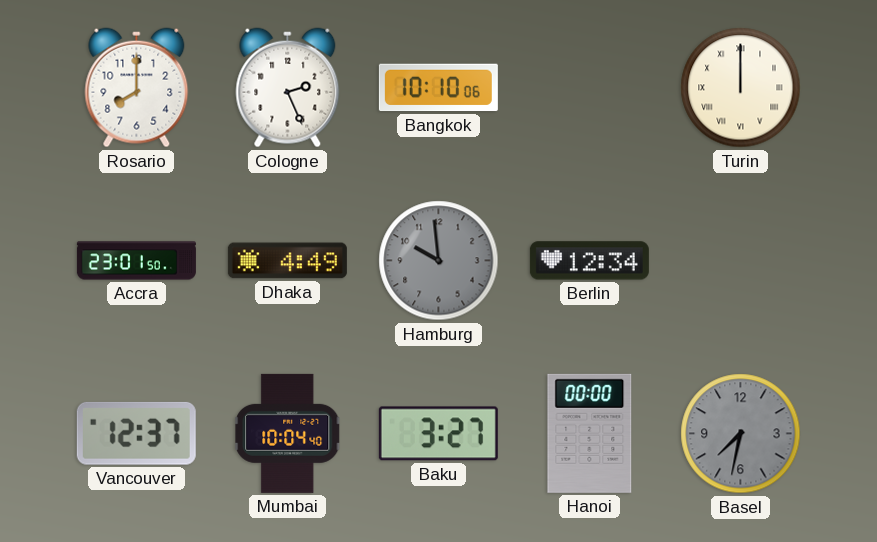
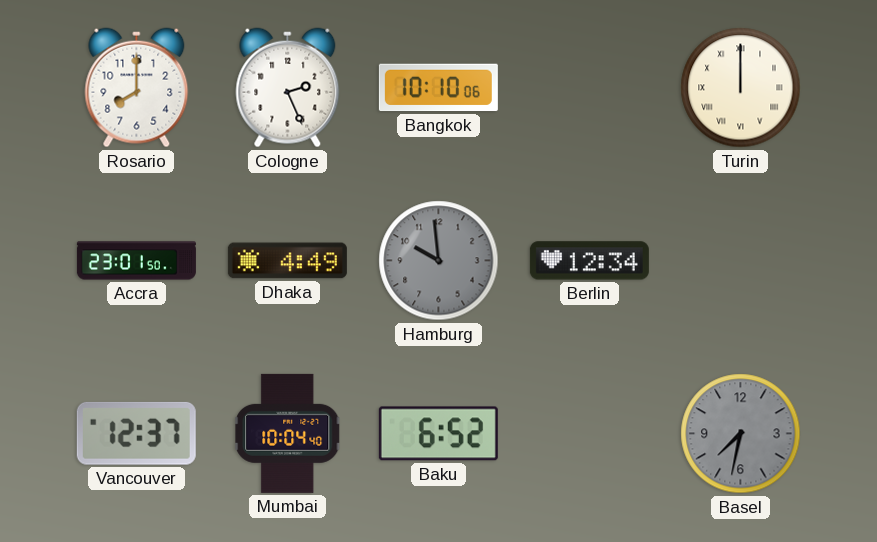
Baku: 3:27 -> 6:52 (438, 434)
Hanoi: 00:00 -> none (590, 433)
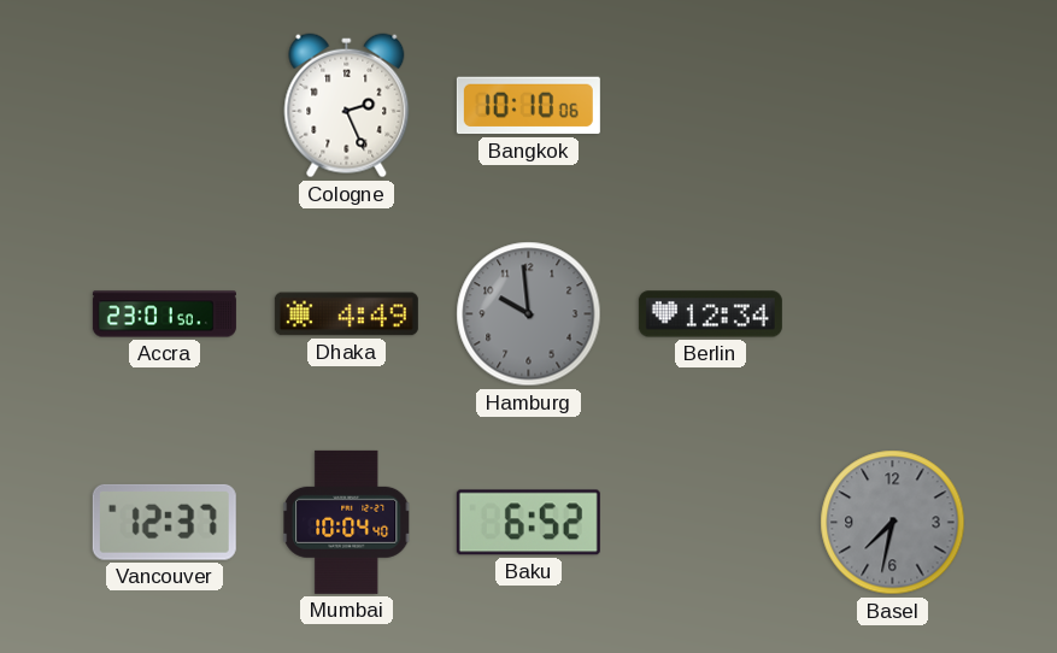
Rosario: 8:00 -> none (137, 88)
Turin: 12:00 -> none (741, 88)
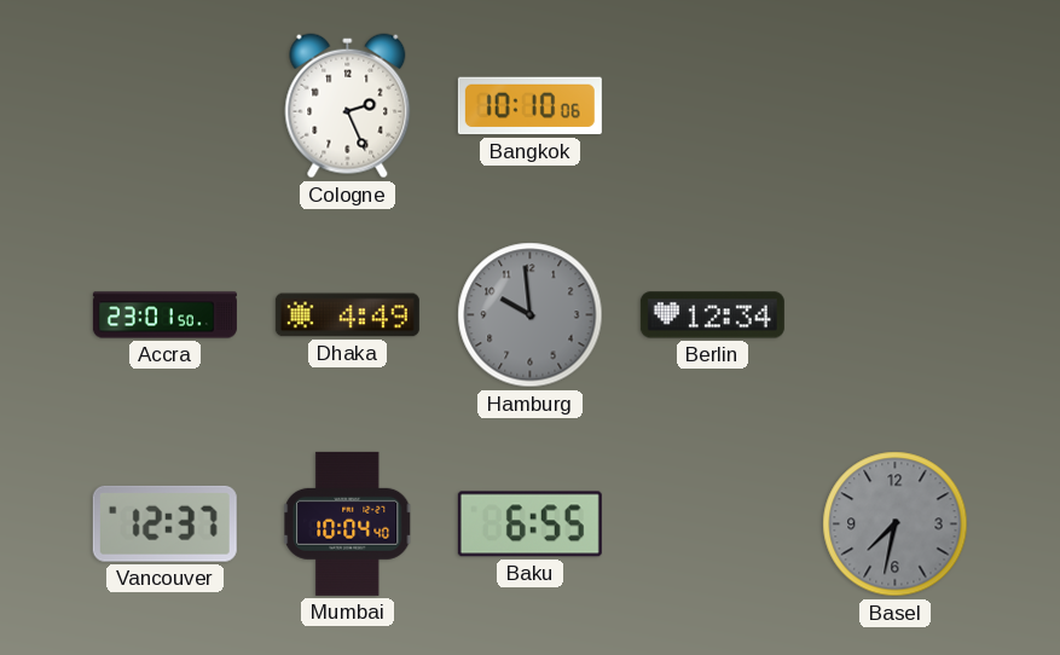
Baku: 6:52 -> 6:55 (529, 524)
